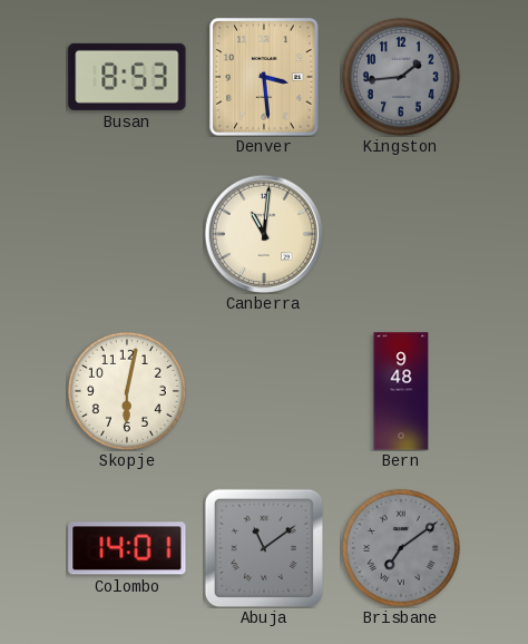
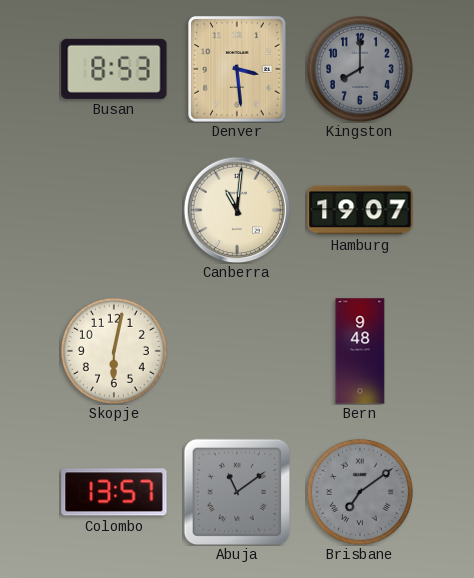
Kingston: 1:44 -> 8:00 (360, 69)
Hamburg: none -> 19:07 (360, 210)
Colombo: 14:01 -> 13:57 (114, 492)
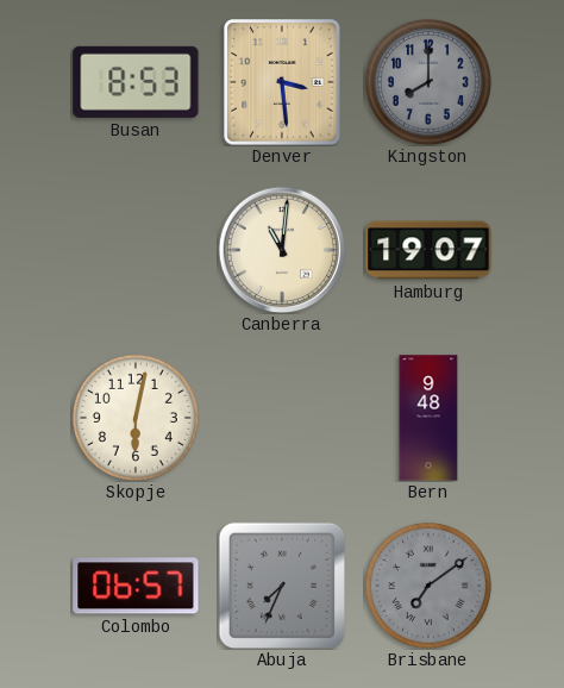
Colombo: 13:57 -> 06:57 (136, 586)
Abuja: 11:09 -> 7:34 (281, 584)
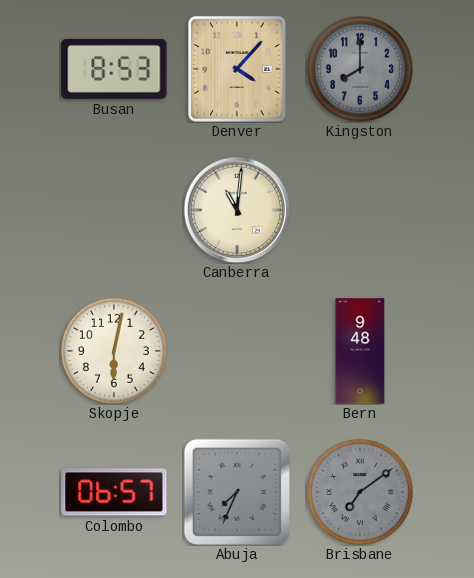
Denver: 3:29 -> 4:07 (237, 69)
Hamburg: 19:07 -> none (428, 250)
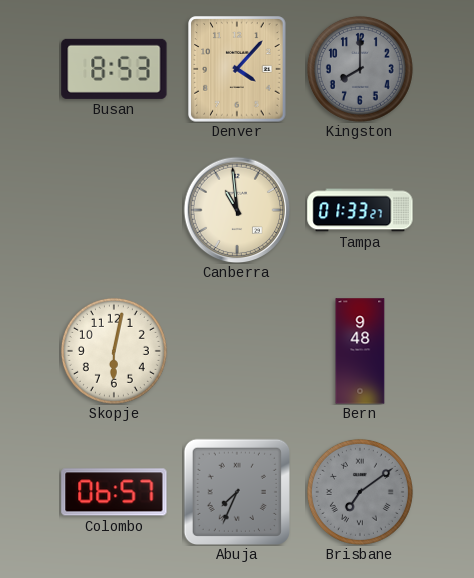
Canberra: 11:01 -> 10:59 (237, 210)
Tampa: none -> 01:33 (360, 210)
